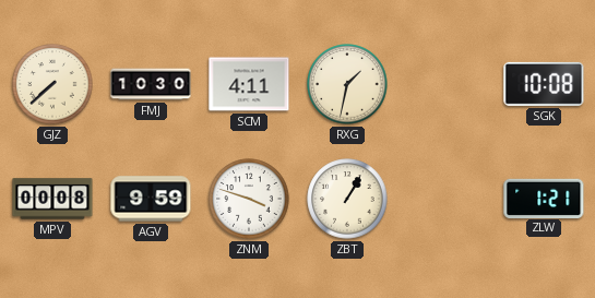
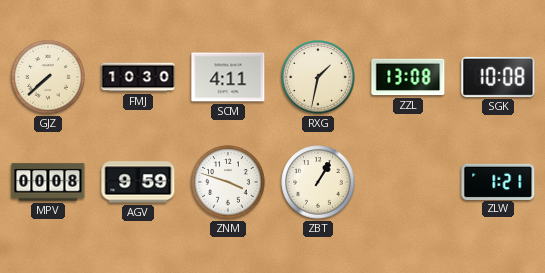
ZZL: none -> 13:08 (408, 77)
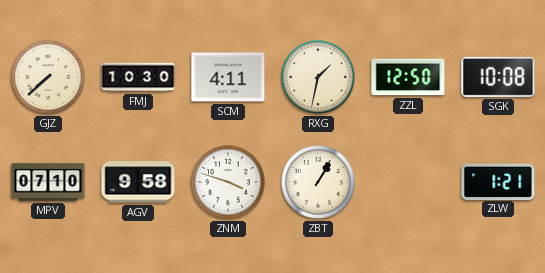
ZZL: 13:08 -> 12:50 (408, 77)
MPV: 00:08 -> 07:10 (48, 182)
AGV: 9:59 -> 9:58 (138, 182)
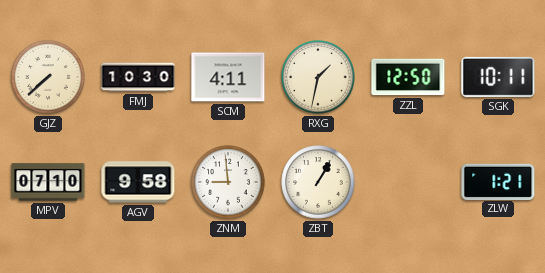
SGK: 10:08 -> 10:11 (498, 77)
ZNM: 3:48 -> 8:59 (228, 182)
